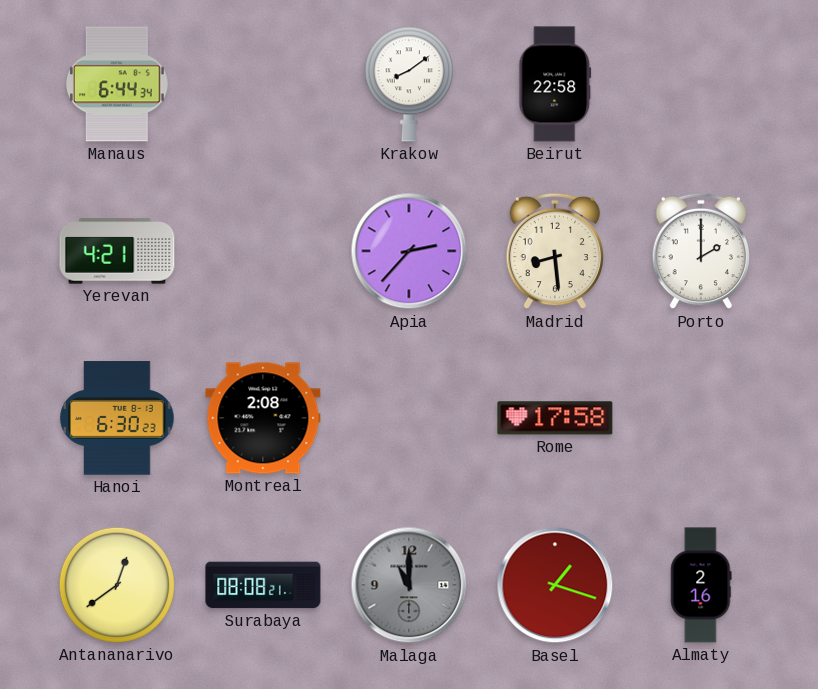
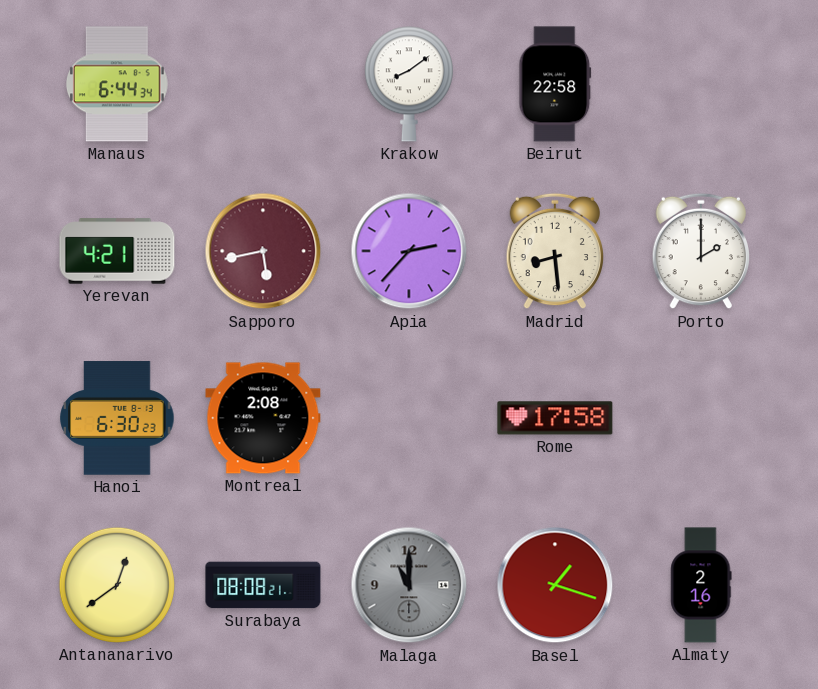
Sapporo: none -> 5:43 (263, 251)
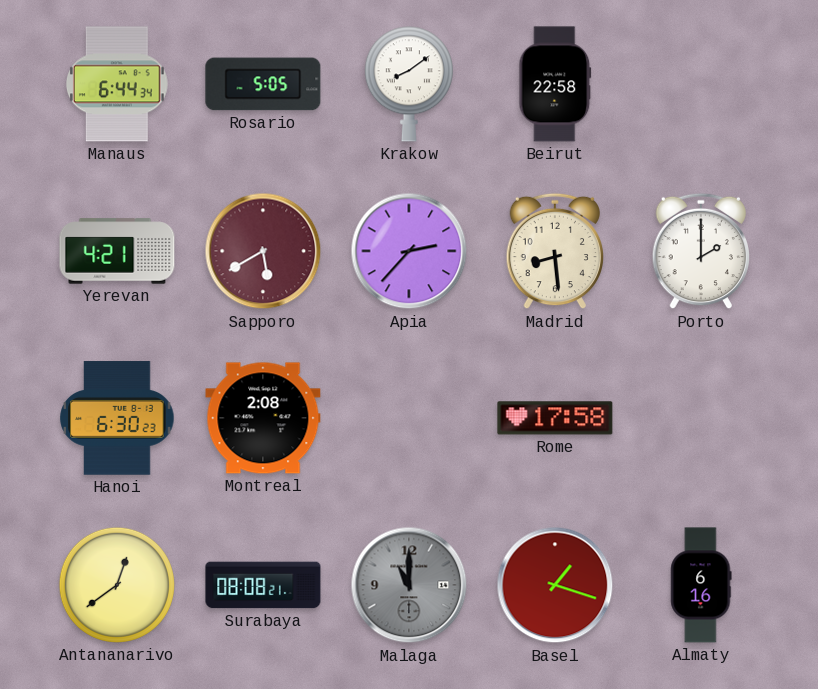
Rosario: none -> 5:05 (263, 84)
Sapporo: 5:43 -> 5:40 (263, 251)
Almaty: 2:16 -> 6:16 (701, 585)
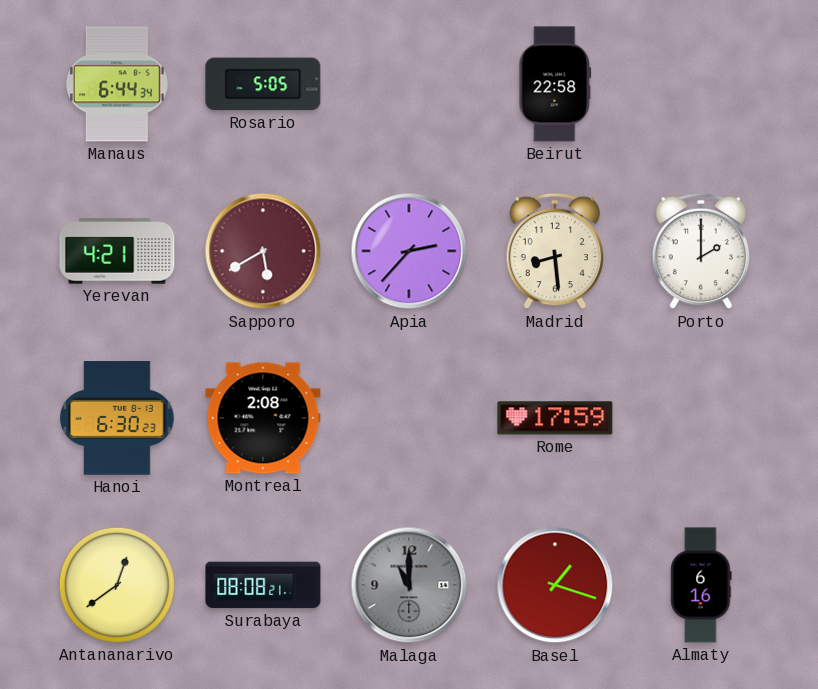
Krakow: 8:09 -> none (409, 84)
Rome: 17:58 -> 17:59 (555, 418)
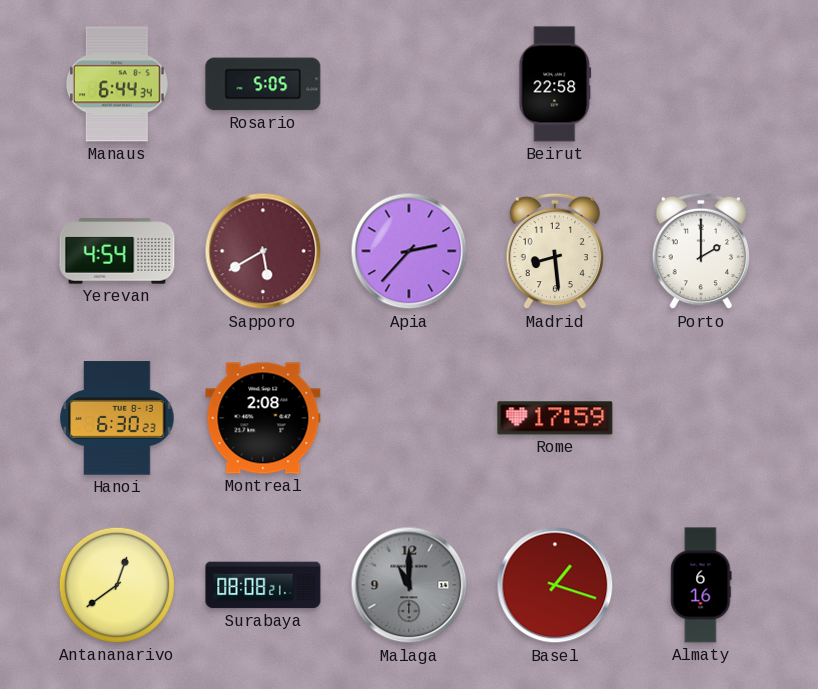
Yerevan: 4:21 -> 4:54 (117, 251)
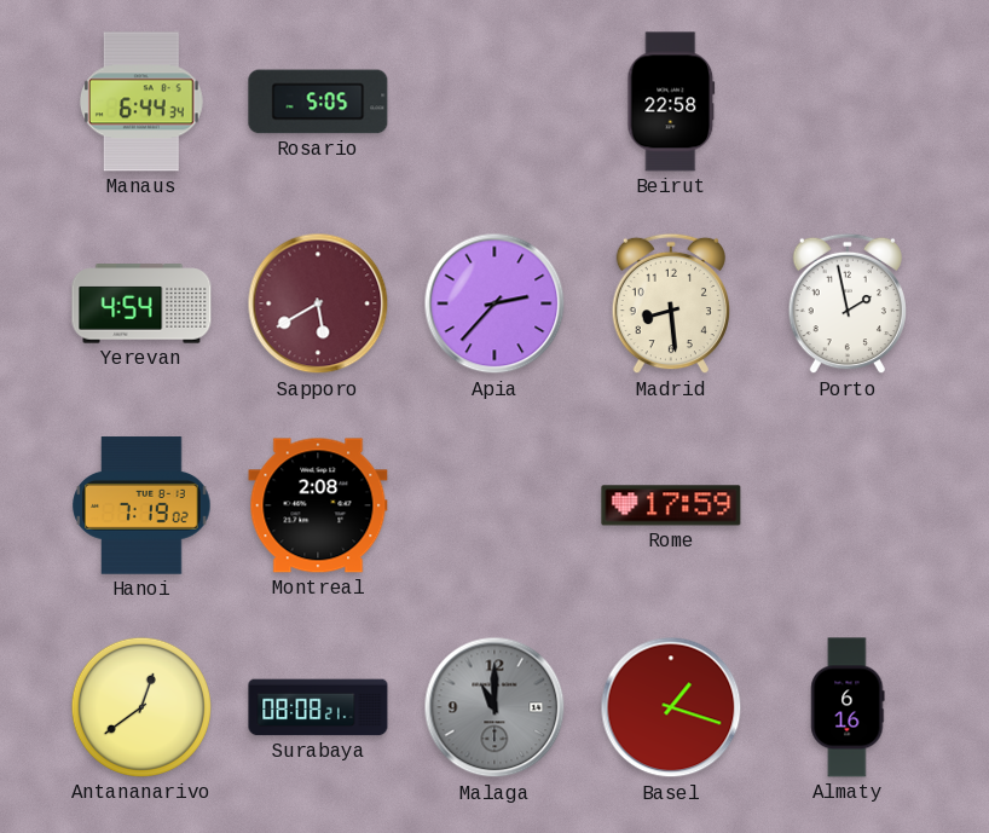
Porto: 2:00 -> 1:58 (846, 303)
Hanoi: 6:30 -> 7:19 (141, 505)
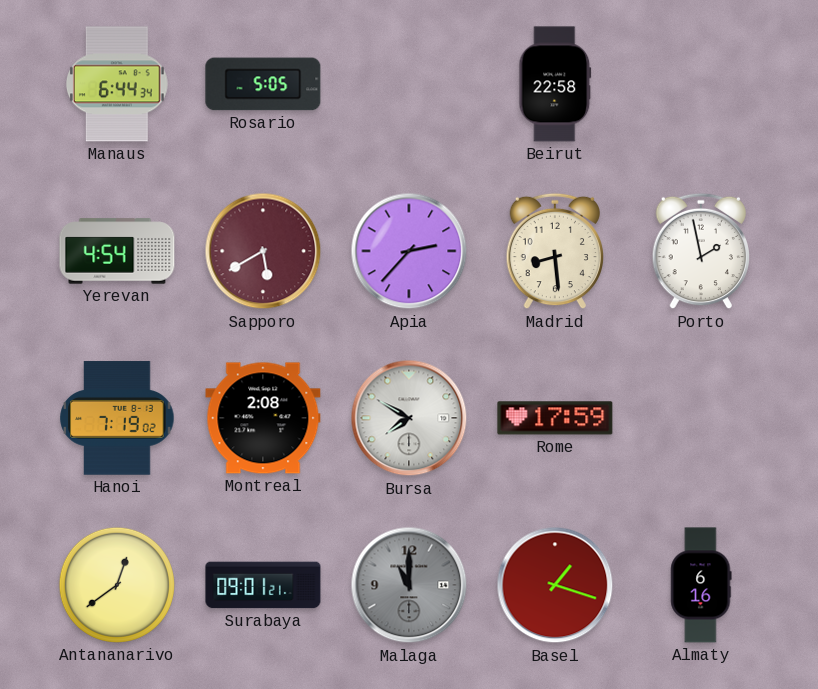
Bursa: none -> 7:50 (409, 418)
Surabaya: 08:08 -> 09:01 (263, 585)
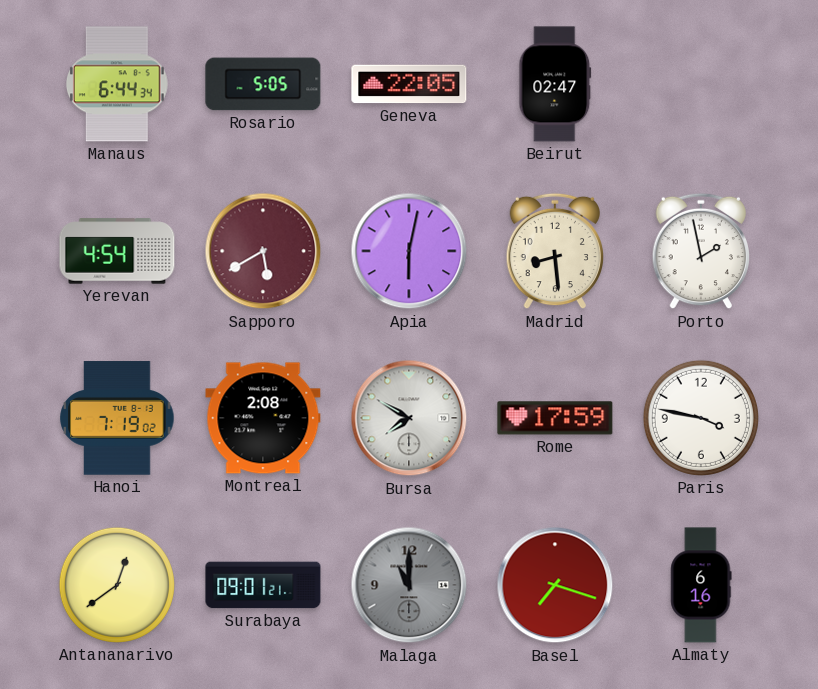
Geneva: none -> 22:05 (409, 84)
Beirut: 22:58 -> 02:47 (555, 84)
Apia: 2:37 -> 6:02 (409, 251)
Paris: none -> 3:47 (701, 418)
Basel: 1:18 -> 7:18 (555, 585)
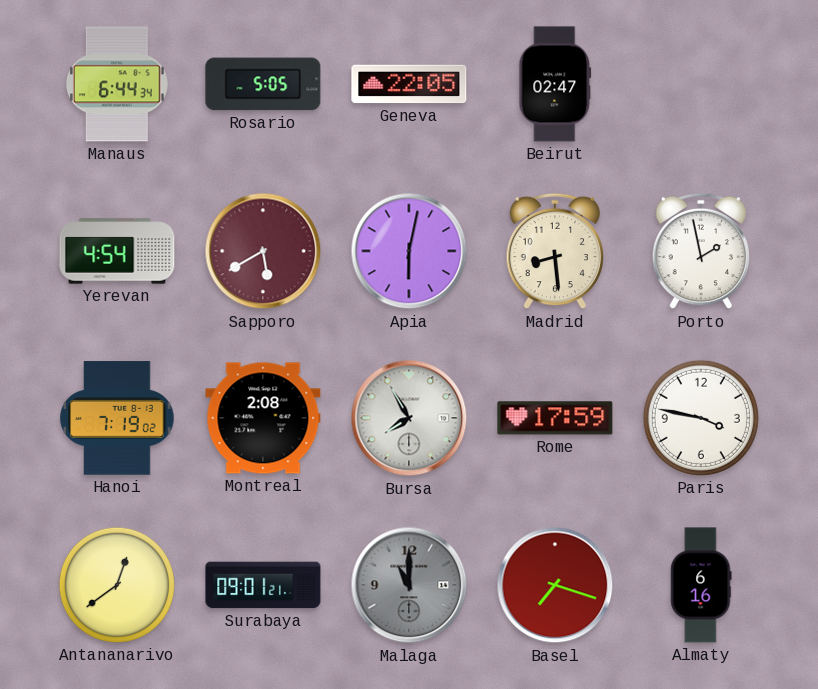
Bursa: 7:50 -> 7:55 (409, 418)
